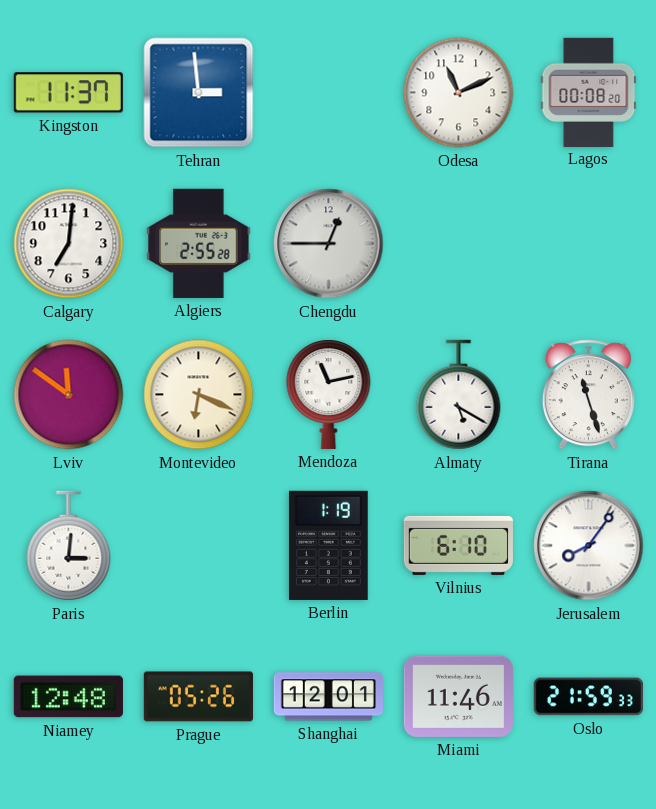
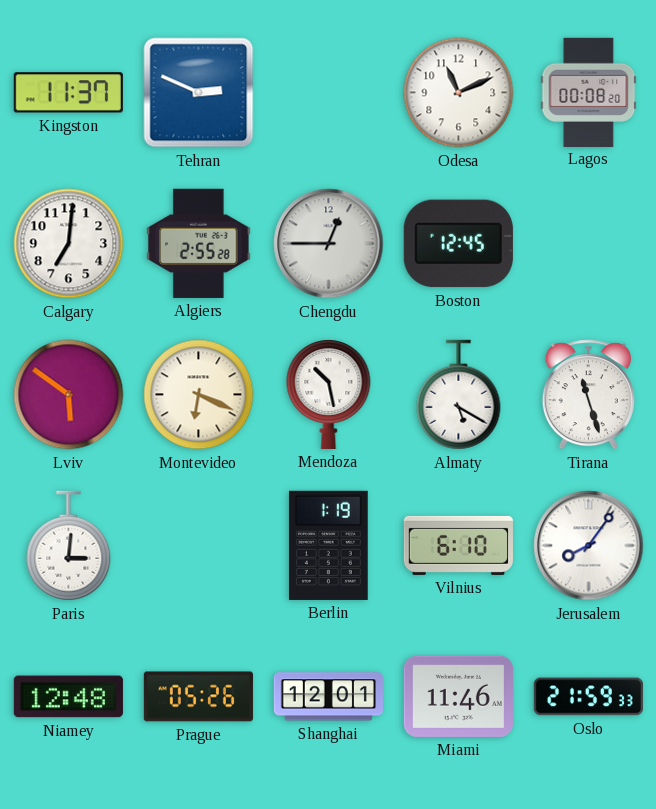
Tehran: 2:59 -> 2:49 (199, 93)
Boston: none -> 12:45 (458, 244)
Lviv: 11:51 -> 5:51 (69, 395)
Mendoza: 11:13 -> 10:28 (329, 395)
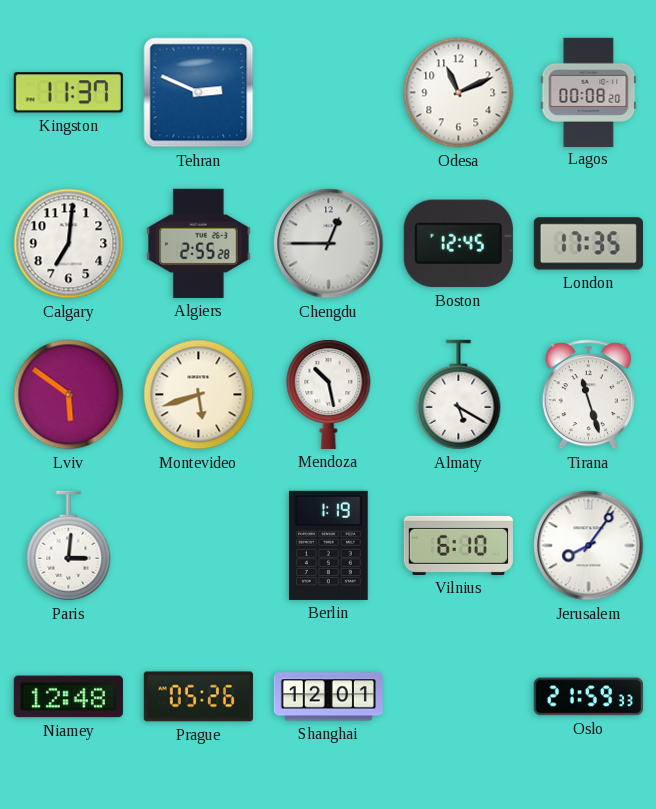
London: none -> 17:35 (588, 244)
Montevideo: 6:19 -> 5:42 (199, 395)
Miami: 11:46 -> none (458, 696)
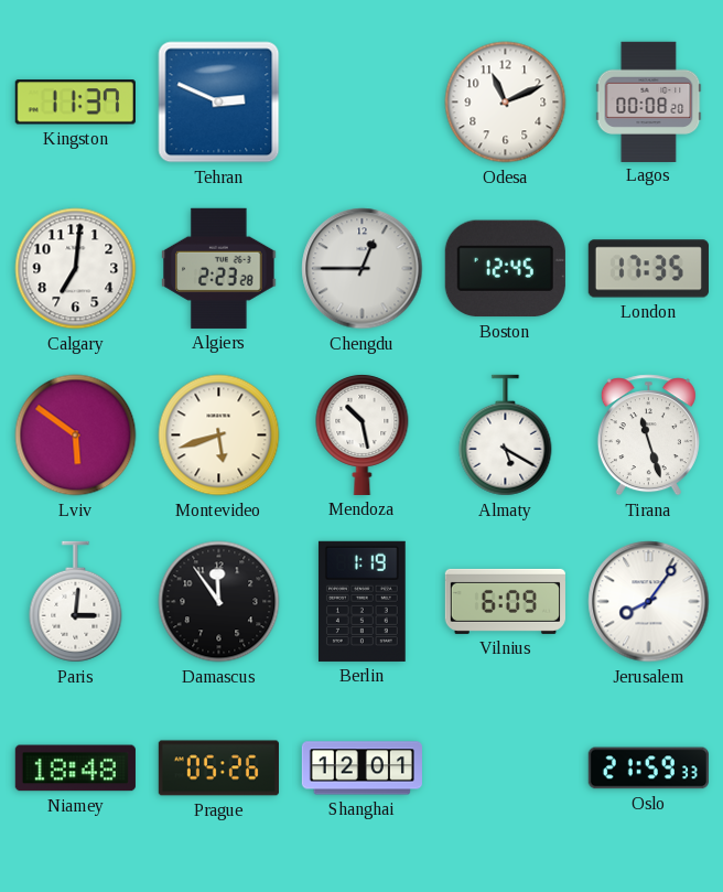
Algiers: 2:55 -> 2:23 (219, 268)
Damascus: none -> 11:54 (219, 602)
Vilnius: 6:10 -> 6:09 (505, 601)
Niamey: 12:48 -> 18:48 (75, 769)
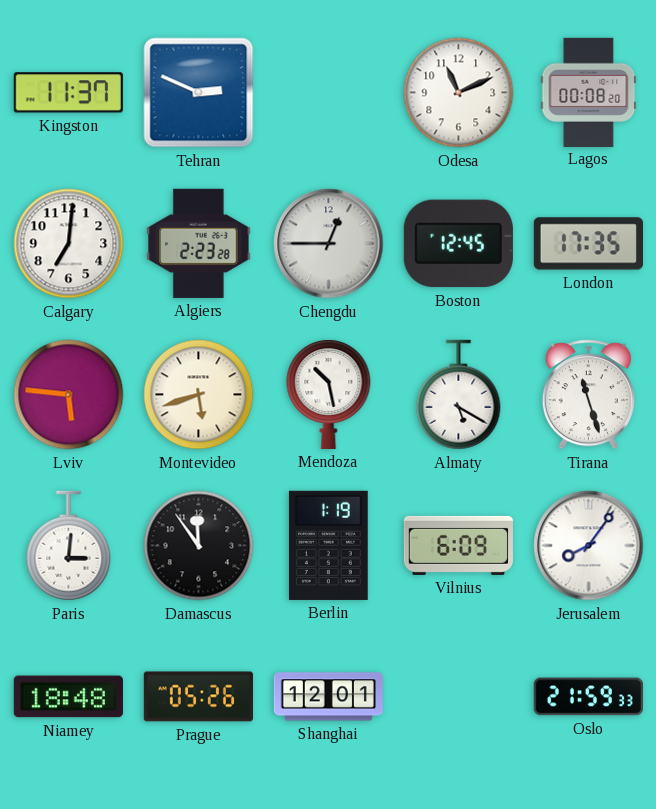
Lviv: 5:51 -> 5:46 (69, 395)
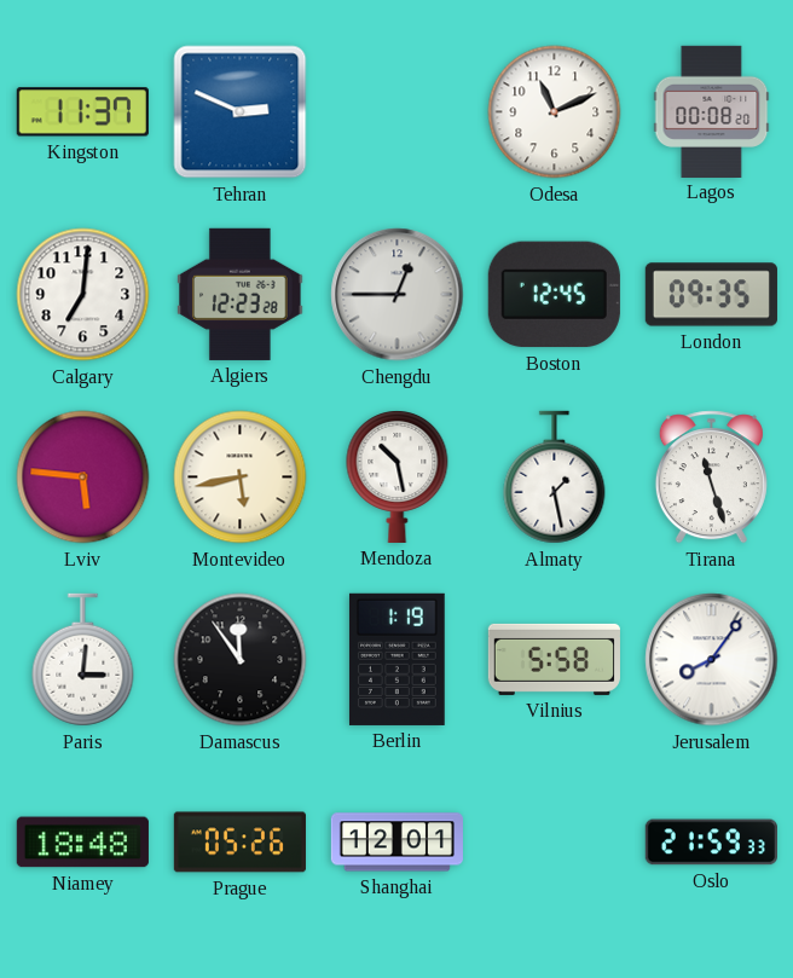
Algiers: 2:23 -> 12:23 (241, 294)
London: 17:35 -> 09:35 (711, 295)
Montevideo: 5:42 -> 5:43 (241, 478)
Almaty: 5:20 -> 1:28 (555, 478)
Vilnius: 6:09 -> 5:58 (554, 659)
